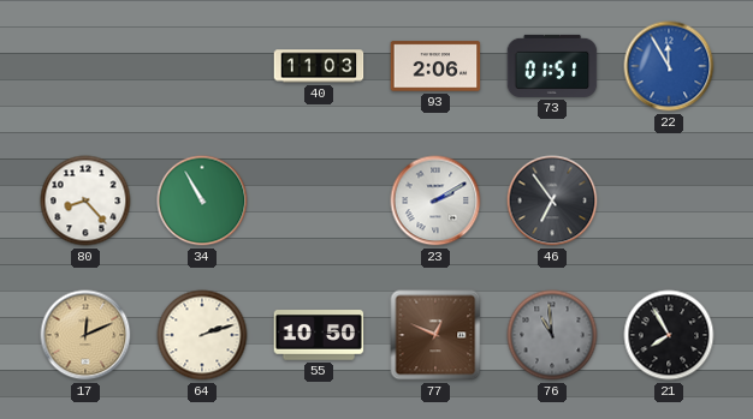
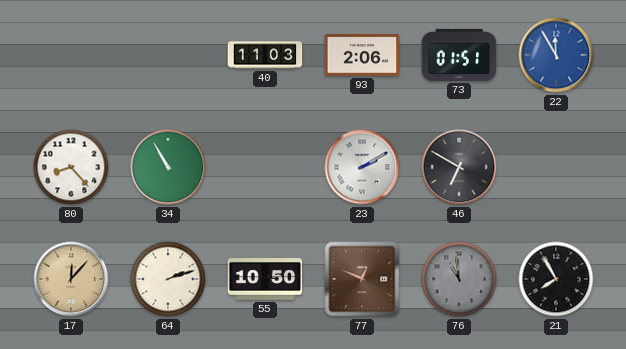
46: 6:54 -> 6:50 (459, 167)
17: 12:11 -> 12:07 (71, 279)
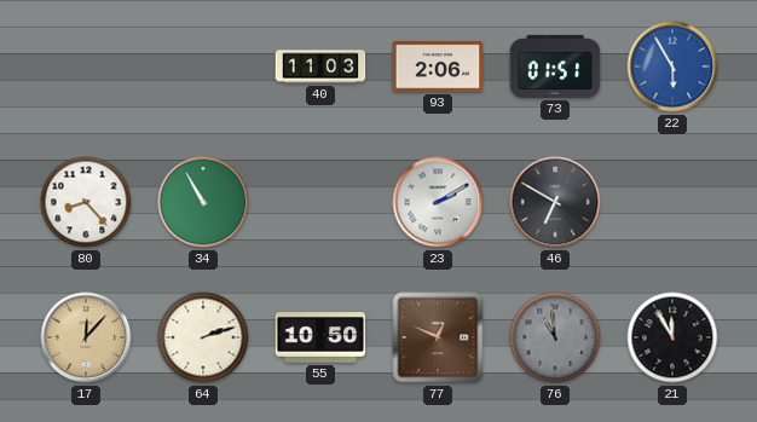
22: 11:55 -> 5:55 (672, 67)
21: 7:55 -> 11:55 (672, 337)
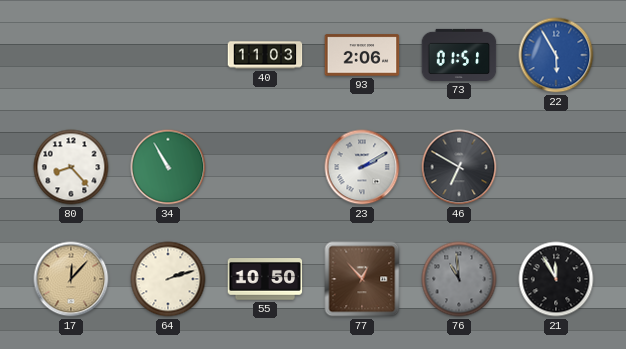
77: 12:49 -> 12:53 (362, 279)
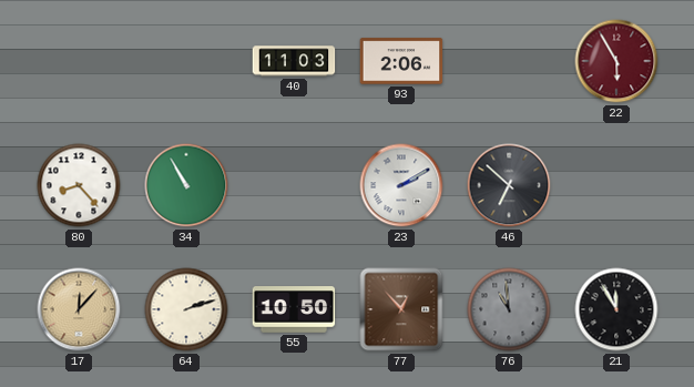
73: 01:51 -> none (459, 55)
22 dial: blue -> burgundy (616, 61)
46: 6:50 -> 6:52 (509, 185)
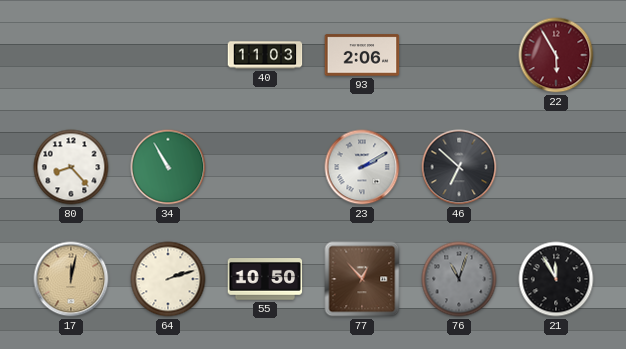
17: 12:07 -> 12:02 (71, 279)
76: 10:59 -> 11:03 (459, 279)
